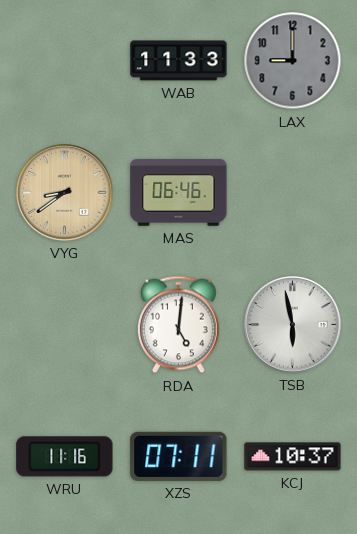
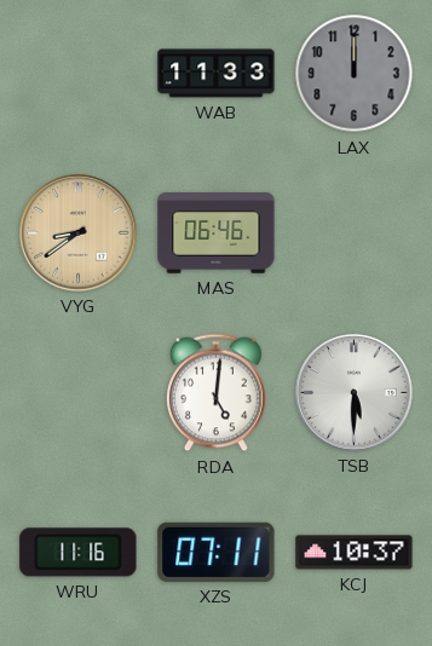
LAX: 9:00 -> 12:00 (355, 74)
TSB: 5:58 -> 5:30 (355, 393)
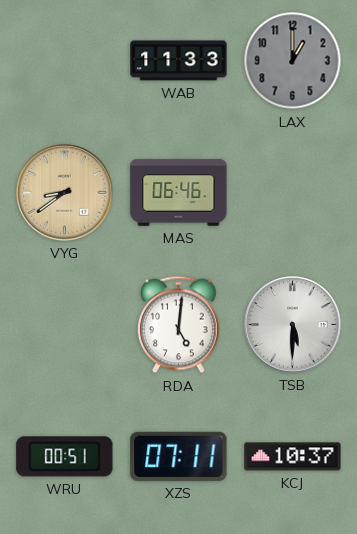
LAX: 12:00 -> 1:00 (293, 61)
WRU: 11:16 -> 00:51 (65, 457)
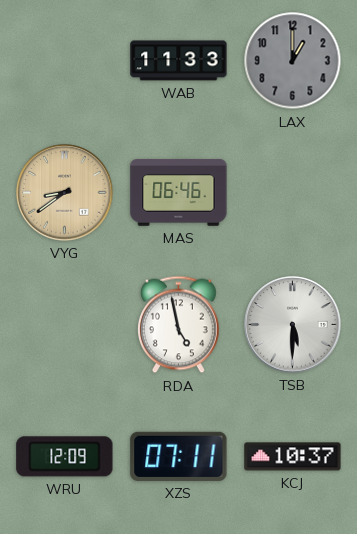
RDA: 5:01 -> 4:58 (178, 325)
WRU: 00:51 -> 12:09 (65, 457)
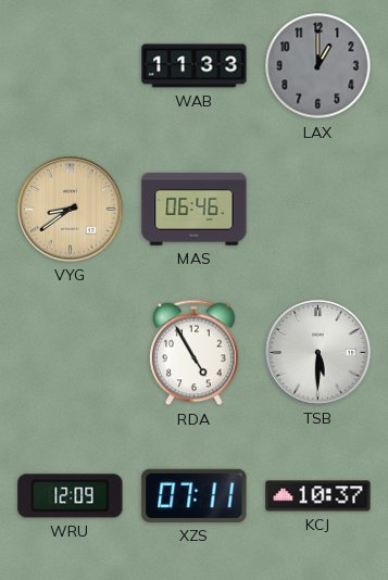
RDA: 4:58 -> 4:55 (193, 353)
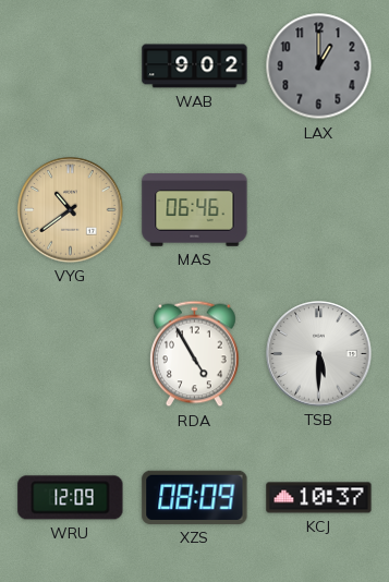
WAB: 11:33 -> 9:02 (195, 66)
VYG: 8:39 -> 10:39 (71, 210)
XZS: 07:11 -> 08:09 (195, 497)
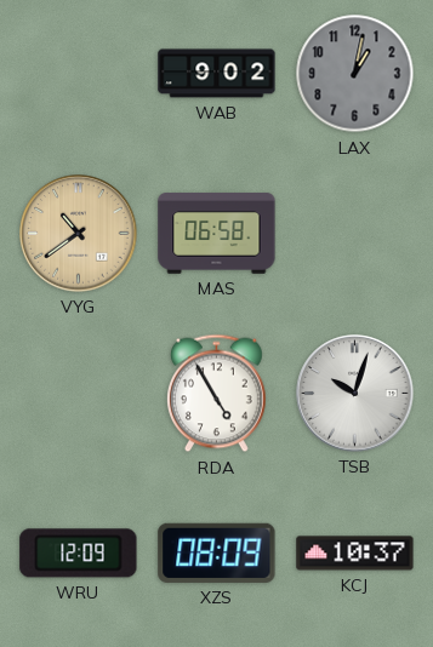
LAX: 1:00 -> 1:02 (355, 74)
MAS: 06:46 -> 06:58 (217, 234)
TSB: 5:30 -> 10:03 (355, 394)
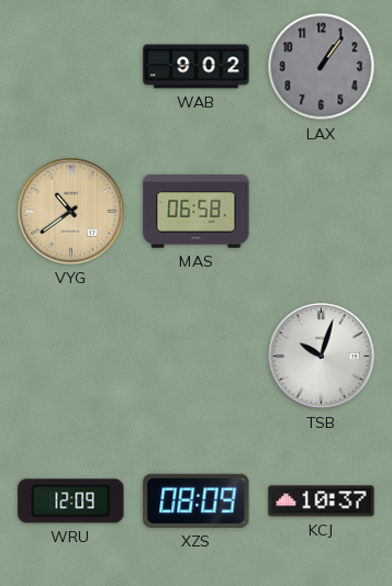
LAX: 1:02 -> 1:06 (322, 67)
RDA: 4:55 -> none (216, 394)
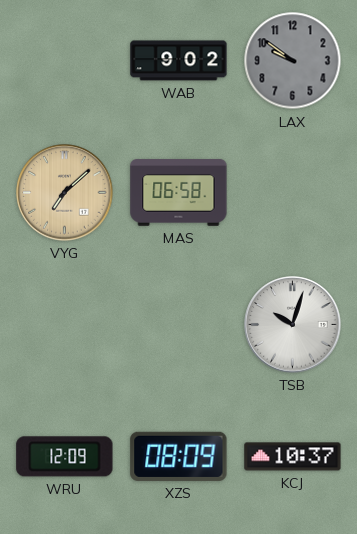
LAX: 1:06 -> 9:51 (293, 61)
VYG: 10:39 -> 7:08 (65, 193)
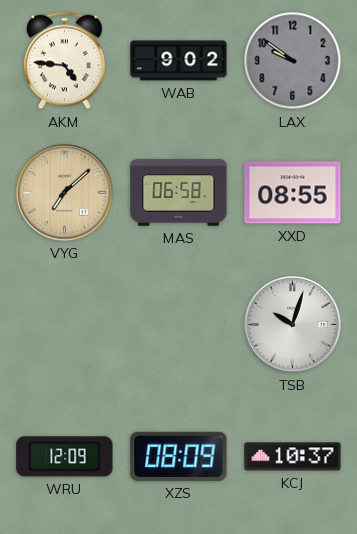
AKM: none -> 4:46 (64, 61)
XXD: none -> 08:55 (293, 193)
